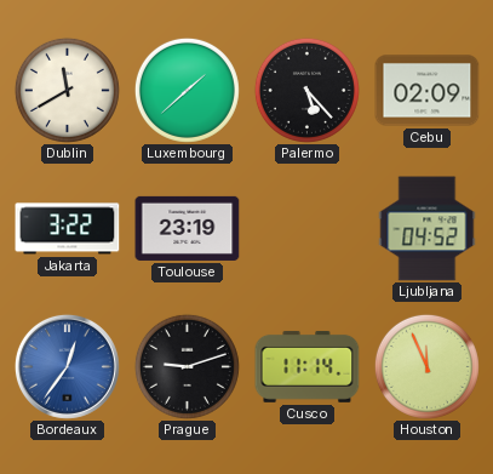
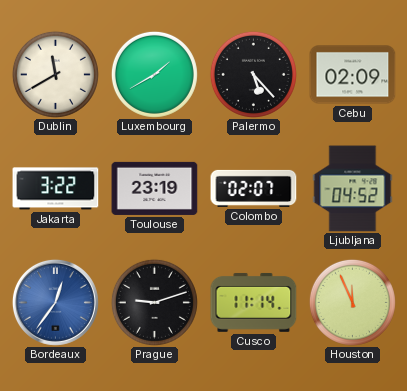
Luxembourg: 1:38 -> 1:40 (154, 74)
Colombo: none -> 02:07 (254, 188)
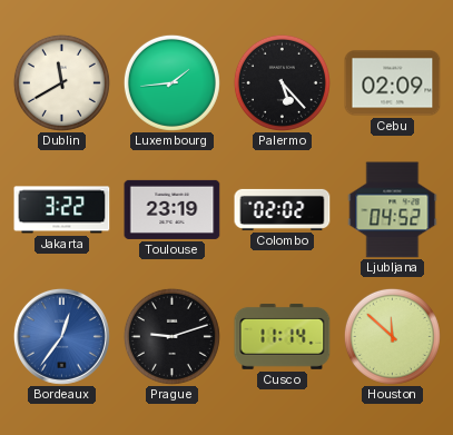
Luxembourg: 1:40 -> 1:44 (171, 82)
Colombo: 02:07 -> 02:02 (283, 209)
Houston: 11:56 -> 11:52 (392, 336)
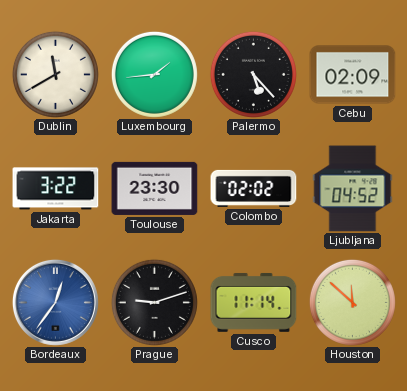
Toulouse: 23:19 -> 23:30 (155, 188)
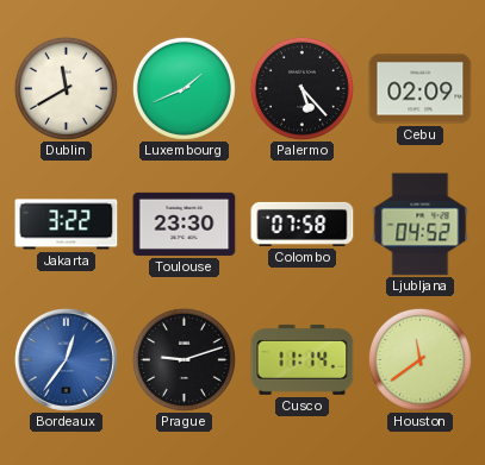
Luxembourg: 1:44 -> 1:41 (184, 88)
Colombo: 02:02 -> 07:58 (303, 224)
Houston: 11:52 -> 11:39 (419, 359)
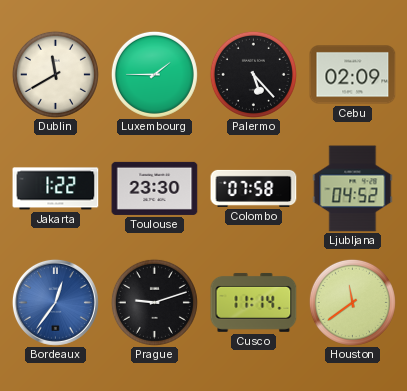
Luxembourg: 1:41 -> 1:45 (154, 74)
Jakarta: 3:22 -> 1:22 (56, 189)
